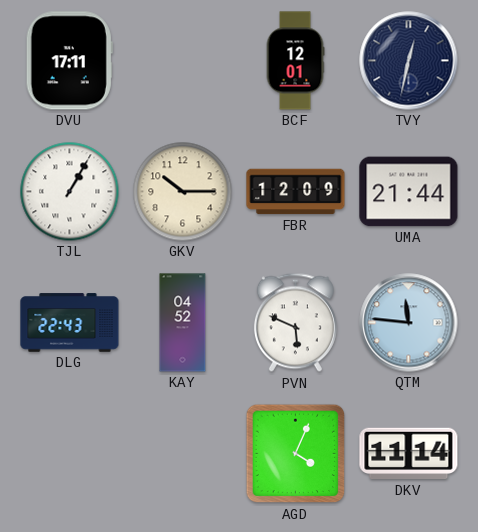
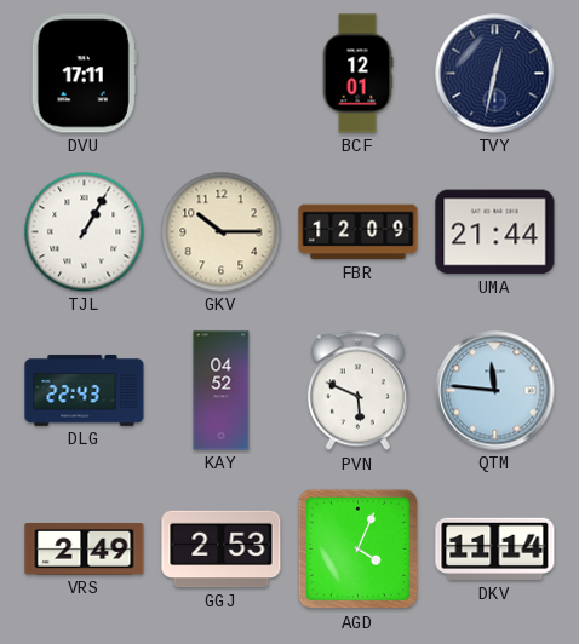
VRS: none -> 2:49 (85, 550)
GGJ: none -> 2:53 (222, 550)
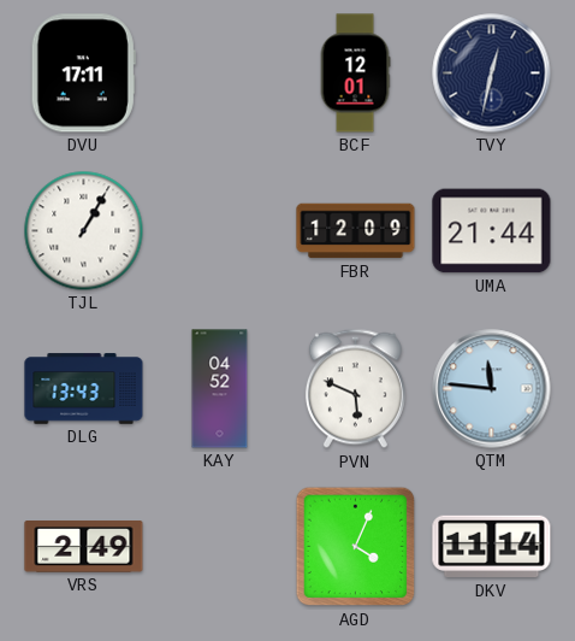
GKV: 10:15 -> none (222, 232)
DLG: 22:43 -> 13:43 (84, 389)
GGJ: 2:53 -> none (222, 550)
